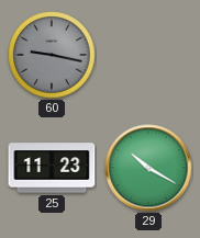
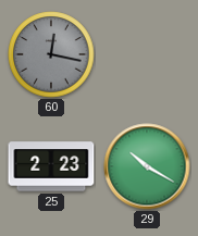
60: 9:17 -> 12:17 (51, 54)
25: 11:23 -> 2:23 (51, 166)
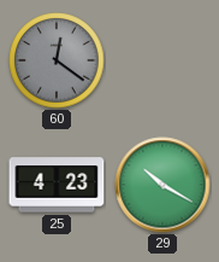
60: 12:17 -> 12:21 (57, 60)
25: 2:23 -> 4:23 (57, 185)
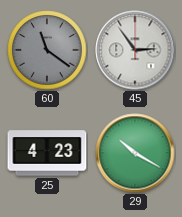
60: 12:21 -> 11:21 (47, 50)
45: none -> 2:54 (135, 50)
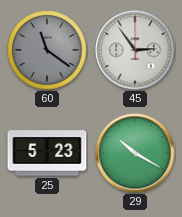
25: 4:23 -> 5:23 (47, 153)
